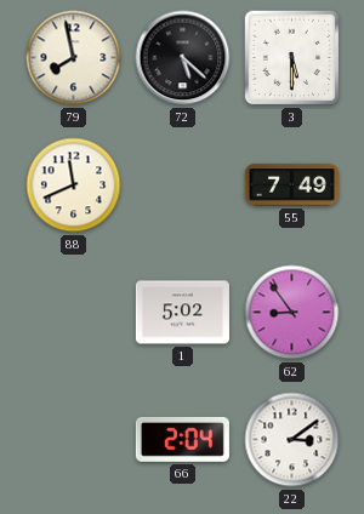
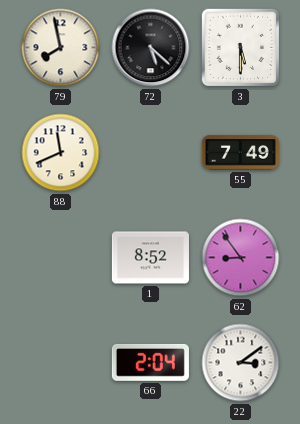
1: 5:02 -> 8:52 (150, 258)
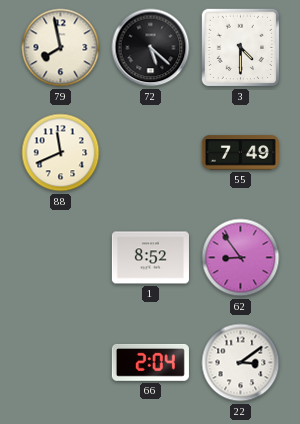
3: 5:30 -> 4:30 (241, 48)
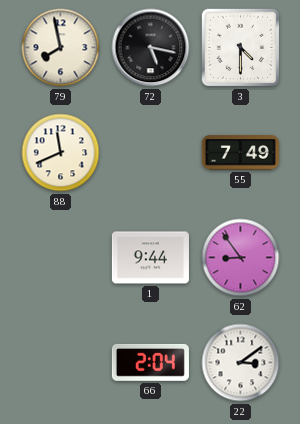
72: 5:22 -> 5:17 (151, 48)
1: 8:52 -> 9:44 (150, 258)
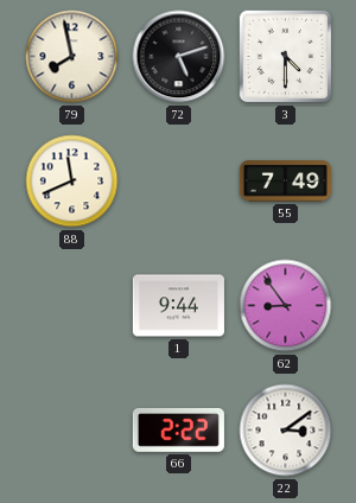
72: 5:17 -> 5:12 (179, 57)
66: 2:04 -> 2:22 (178, 429)
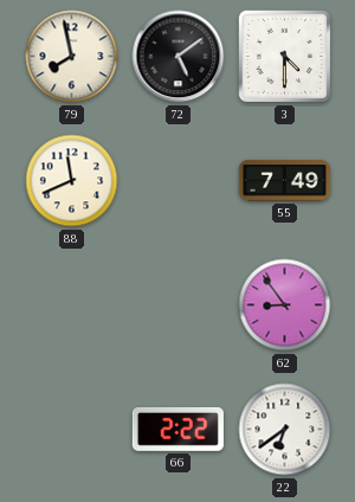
72: 5:12 -> 5:09 (179, 57)
1: 9:44 -> none (178, 306)
22: 3:09 -> 6:39 (285, 430)
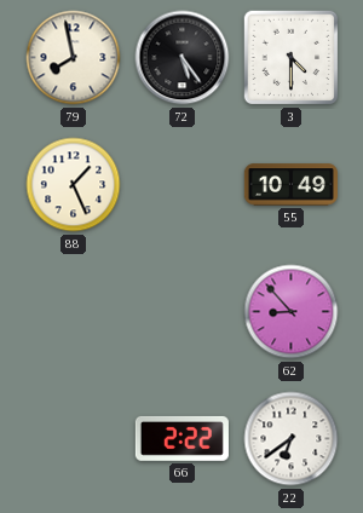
72: 5:09 -> 5:24 (183, 58)
88: 11:41 -> 1:26 (74, 185)
55: 7:49 -> 10:49 (290, 185)
62: 8:54 -> 8:53 (292, 312)
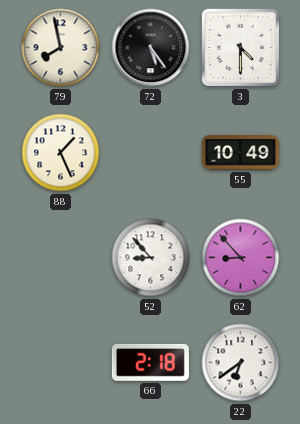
52: none -> 8:53 (151, 258)
66: 2:22 -> 2:18 (150, 362)
